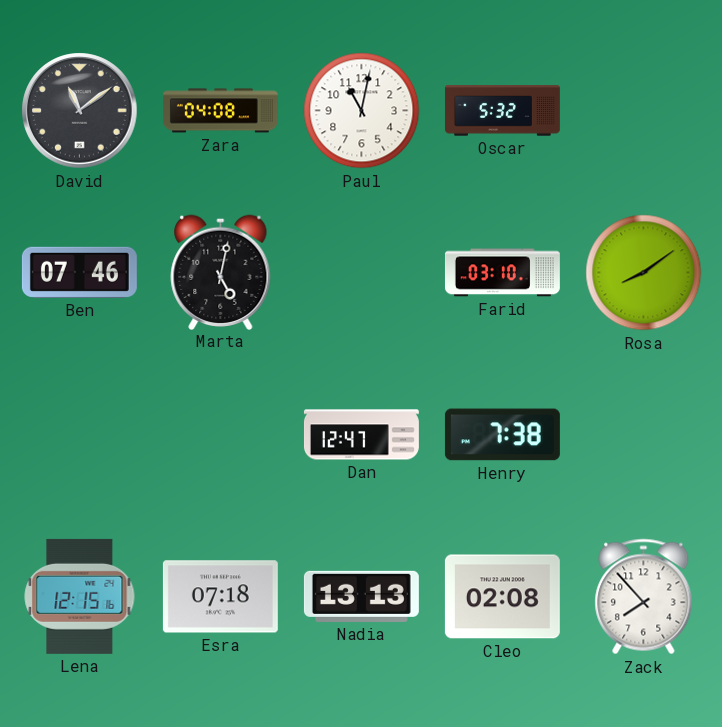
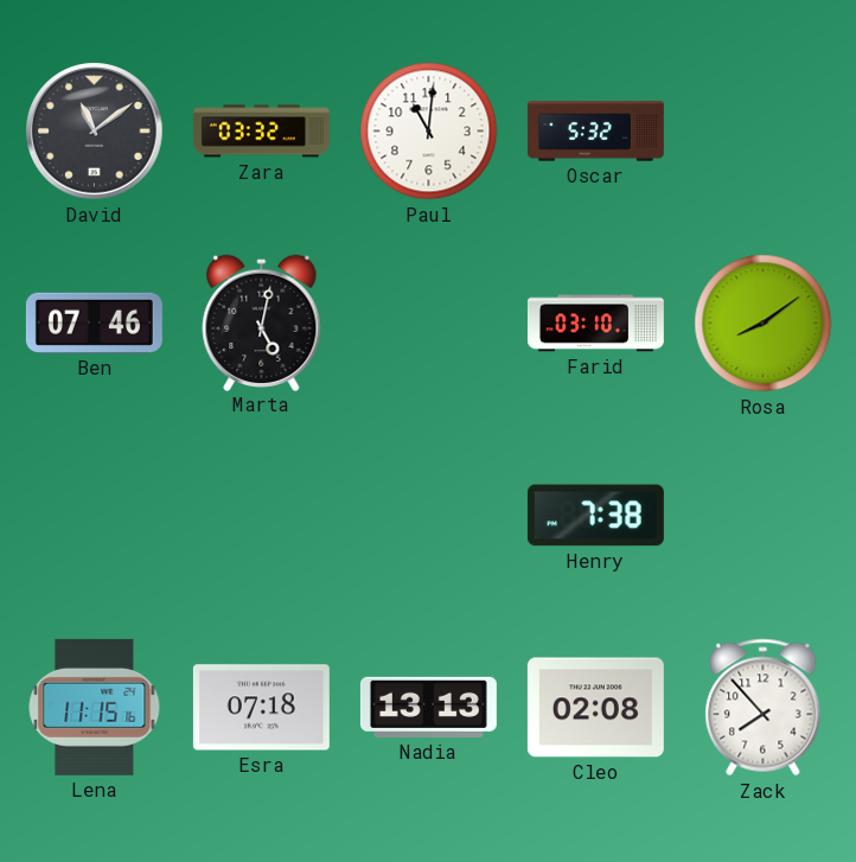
Zara: 04:08 -> 03:32 (261, 132)
Paul: 11:02 -> 11:01 (429, 132)
Dan: 12:47 -> none (361, 435)
Lena: 12:15 -> 11:15 (95, 707)
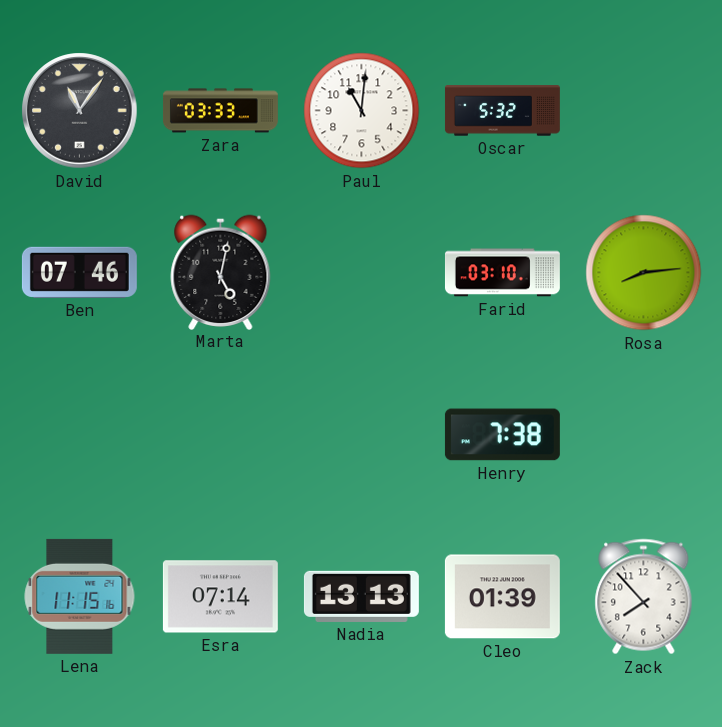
David: 11:09 -> 11:06 (80, 111)
Zara: 03:32 -> 03:33 (220, 111)
Rosa: 8:09 -> 8:14 (644, 273)
Esra: 07:18 -> 07:14 (220, 597)
Cleo: 02:08 -> 01:39 (502, 597)
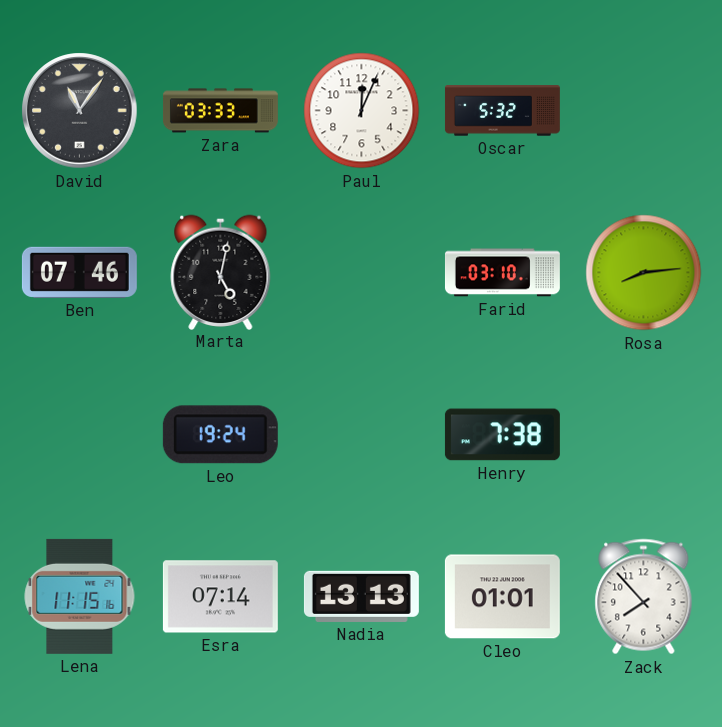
Paul: 11:01 -> 12:04 (362, 111)
Leo: none -> 19:24 (220, 435)
Cleo: 01:39 -> 01:01 (502, 597)
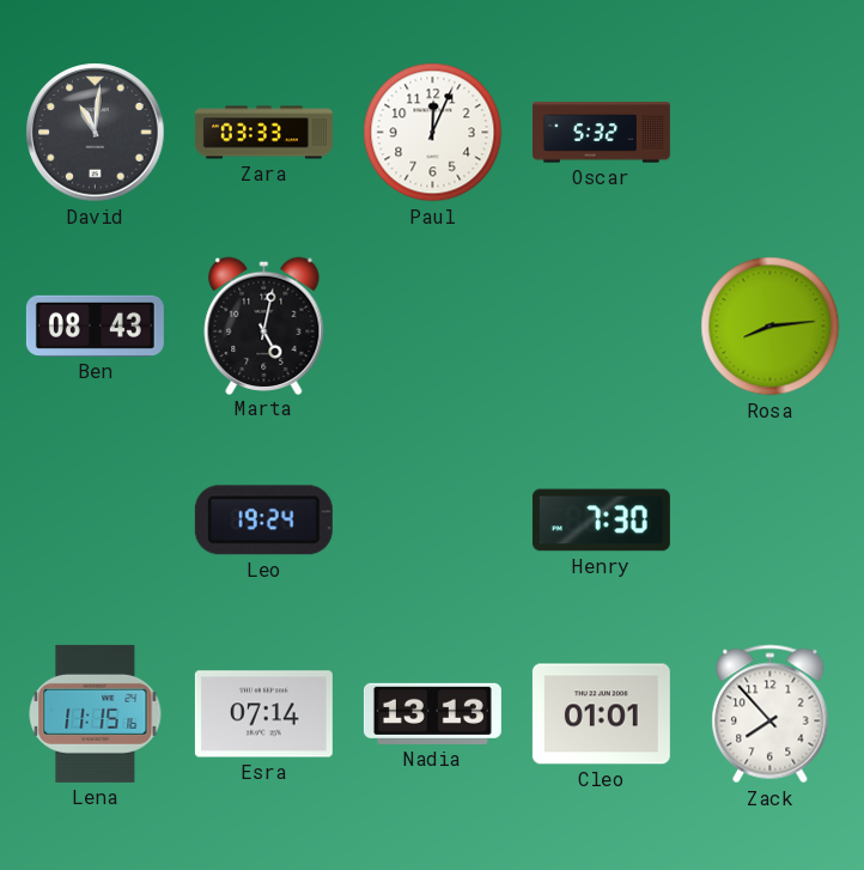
David: 11:06 -> 11:01 (96, 133)
Ben: 07:46 -> 08:43 (95, 326)
Farid: 03:10 -> none (502, 273)
Henry: 7:38 -> 7:30 (601, 521)
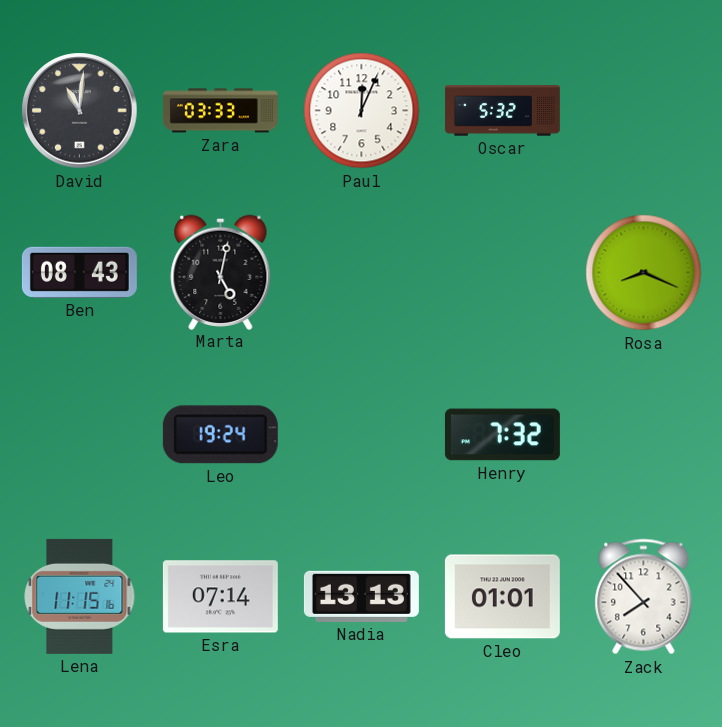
Rosa: 8:14 -> 8:19 (644, 273)
Henry: 7:30 -> 7:32 (502, 435)
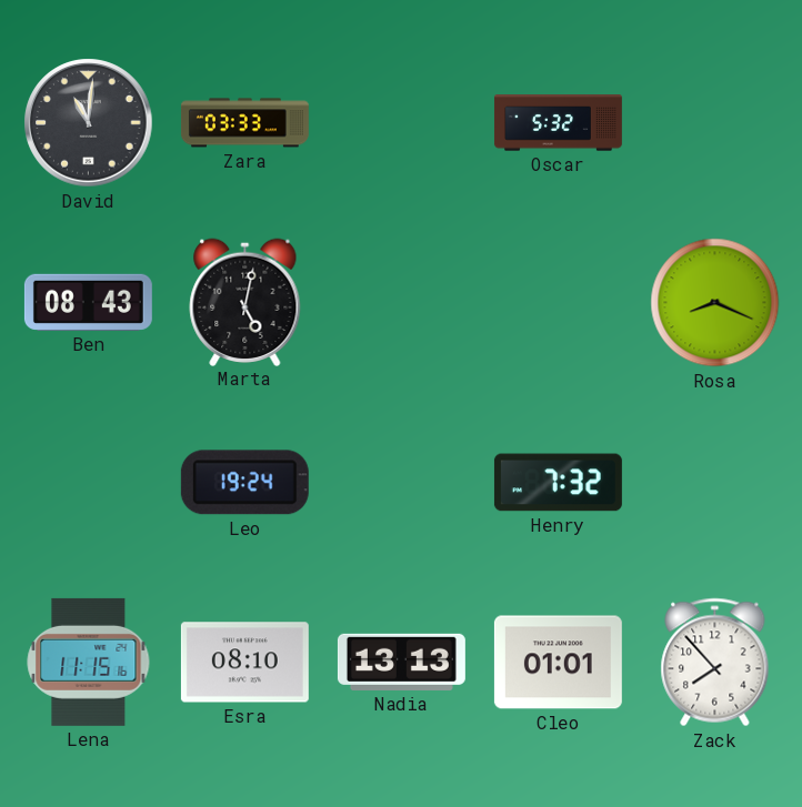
Paul: 12:04 -> none (362, 111)
Esra: 07:14 -> 08:10 (244, 663)
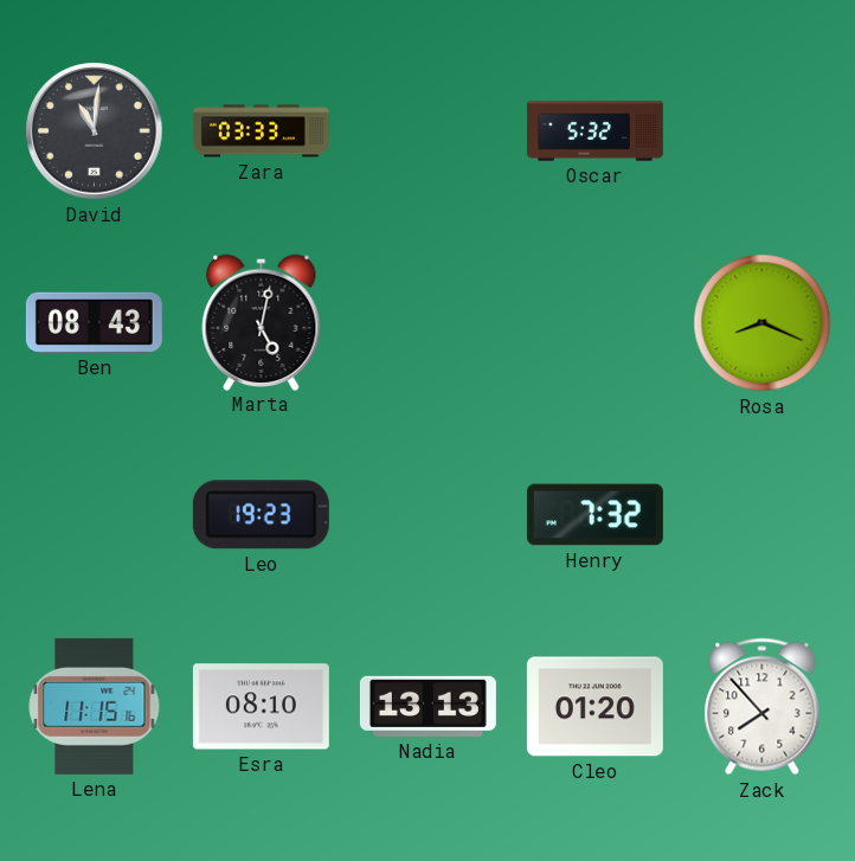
Leo: 19:24 -> 19:23 (261, 515)
Cleo: 01:01 -> 01:20 (594, 707)
